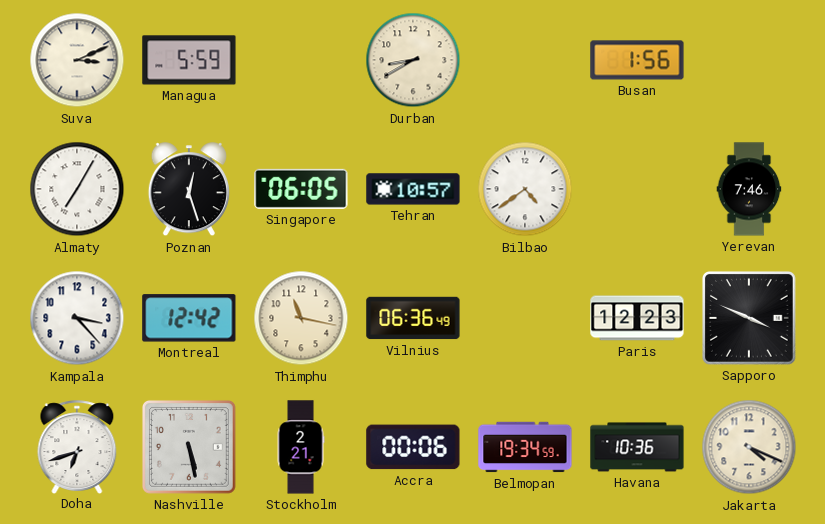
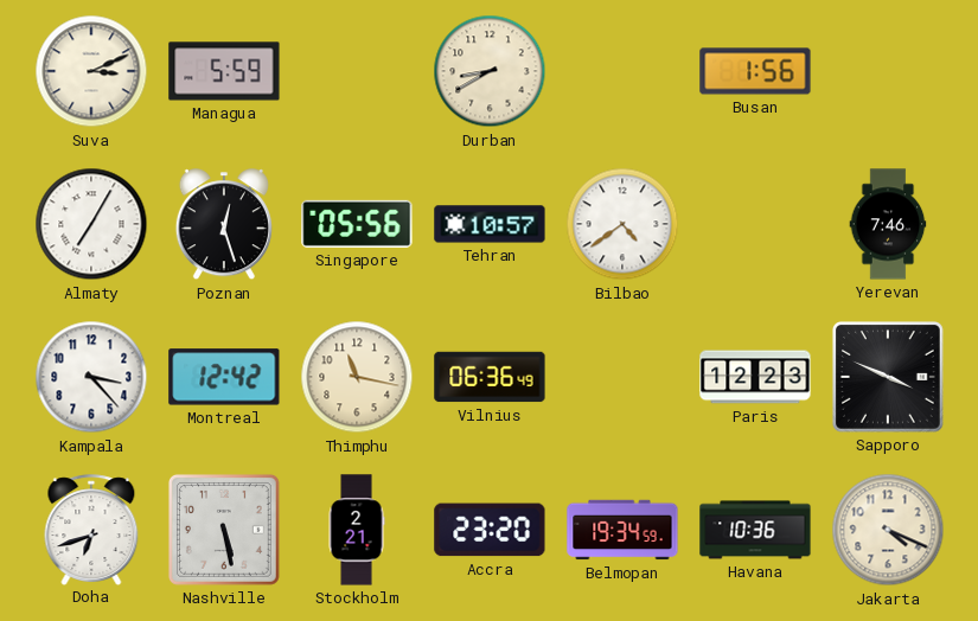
Singapore: 06:05 -> 05:56 (357, 224)
Accra: 00:06 -> 23:20 (490, 530)
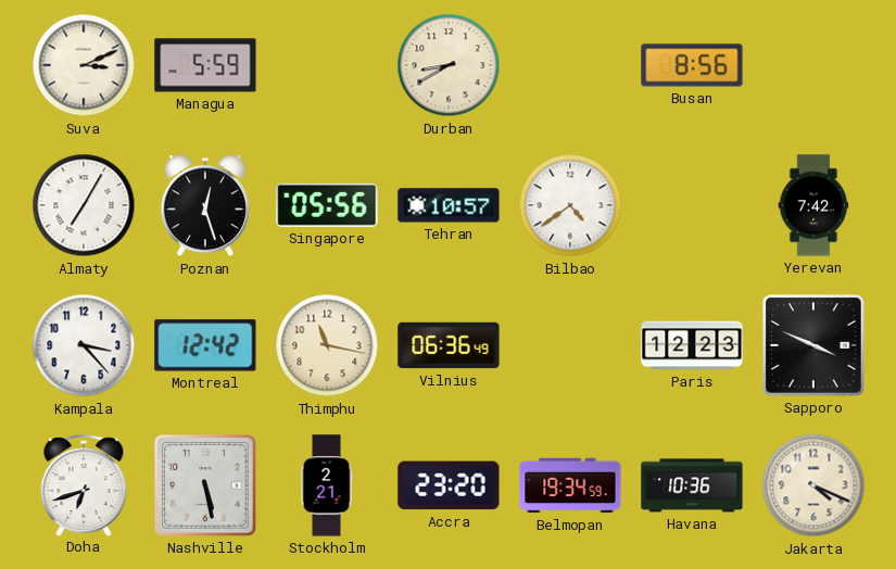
Busan: 1:56 -> 8:56 (692, 65)
Yerevan: 7:46 -> 7:42 (813, 205)
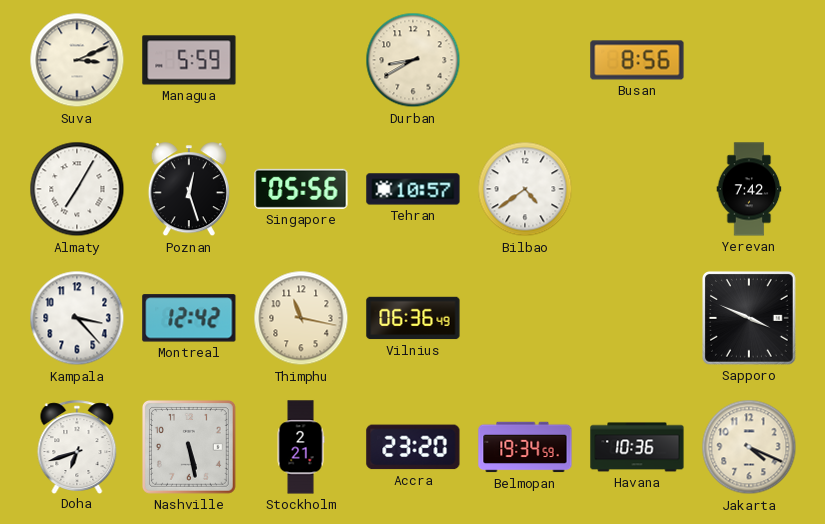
Paris: 12:23 -> none (692, 345)
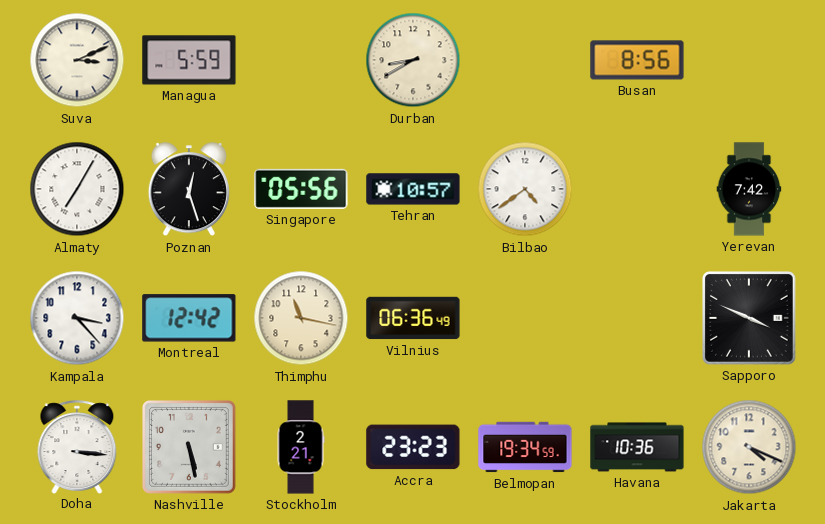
Doha: 6:42 -> 3:16 (77, 447)
Accra: 23:20 -> 23:23 (413, 447)
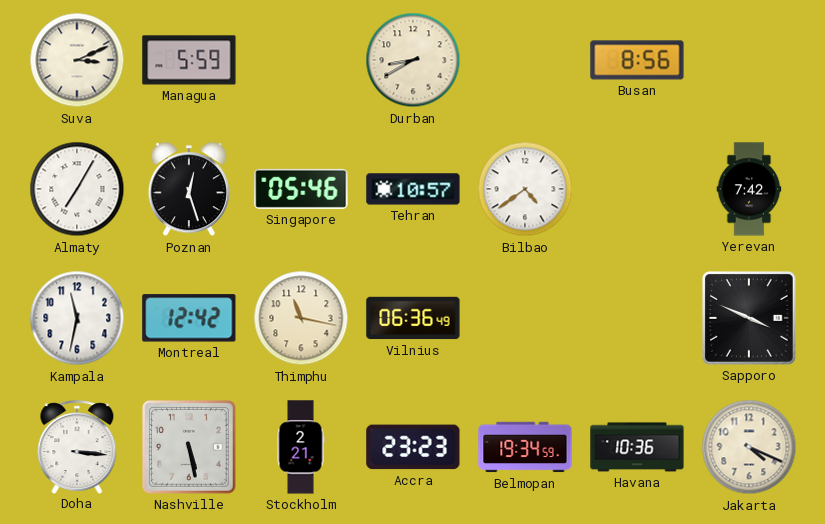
Singapore: 05:56 -> 05:46 (301, 189)
Kampala: 3:23 -> 11:32 (77, 318)
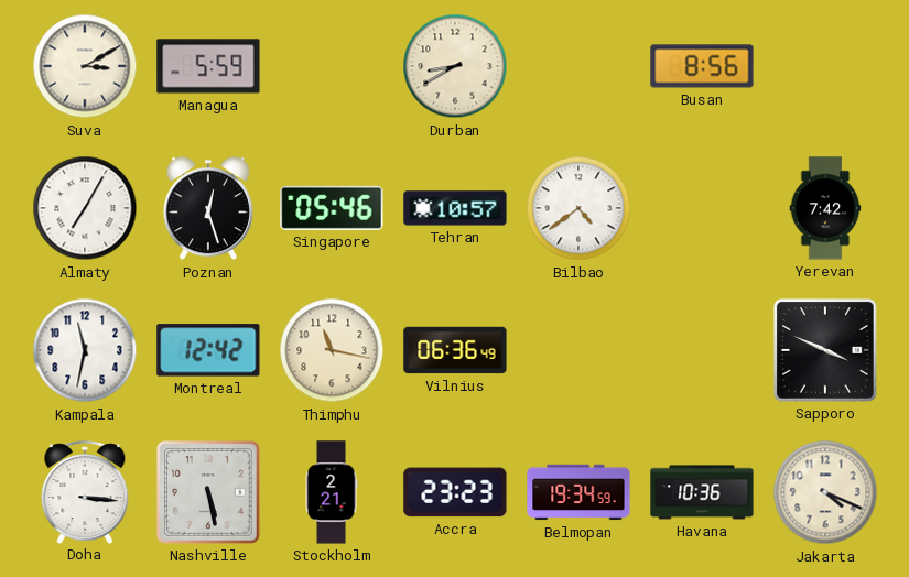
Suva: 3:11 -> 3:10 (85, 66)
